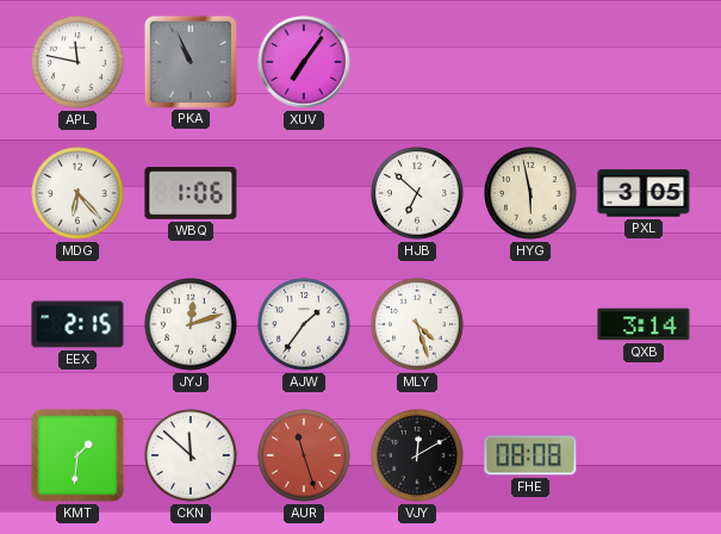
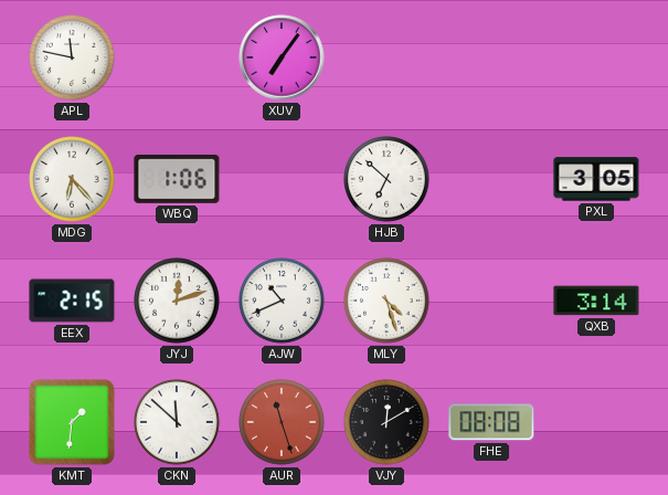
PKA: 10:56 -> none (189, 61)
HYG: 5:58 -> none (530, 193)
AJW: 1:36 -> 10:41 (282, 301)
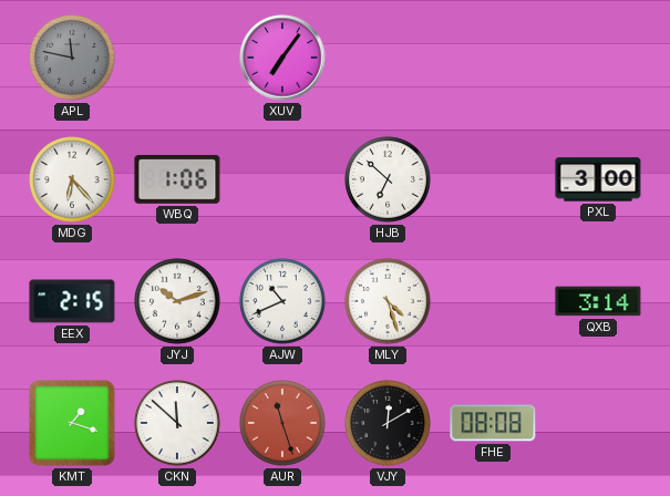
APL dial: white -> grey (72, 58)
PXL: 3:05 -> 3:00 (598, 179)
JYJ: 12:12 -> 10:12 (177, 301)
KMT: 1:31 -> 1:18 (72, 423)
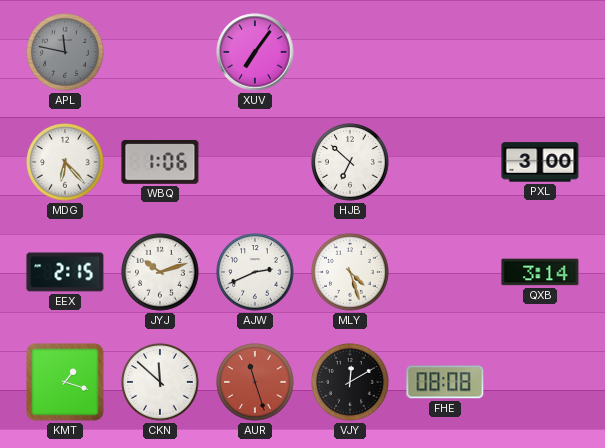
AJW: 10:41 -> 2:41 (255, 272)
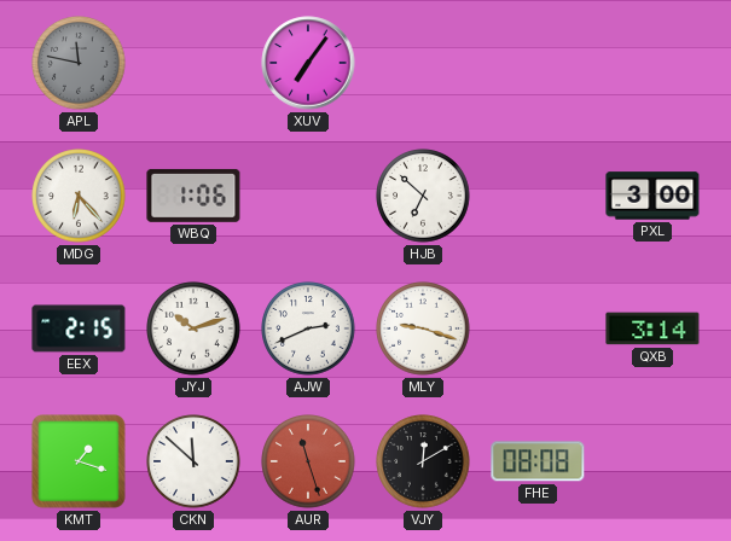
MLY: 4:27 -> 9:18 (423, 328)
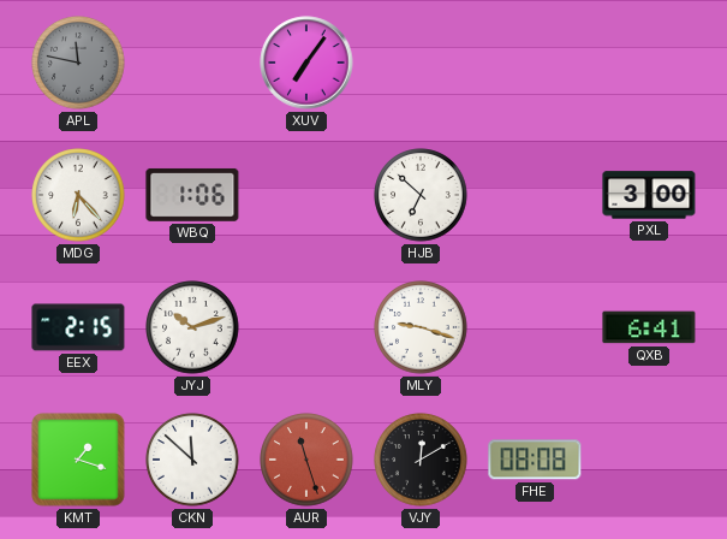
AJW: 2:41 -> none (308, 328)
QXB: 3:14 -> 6:41 (649, 327)
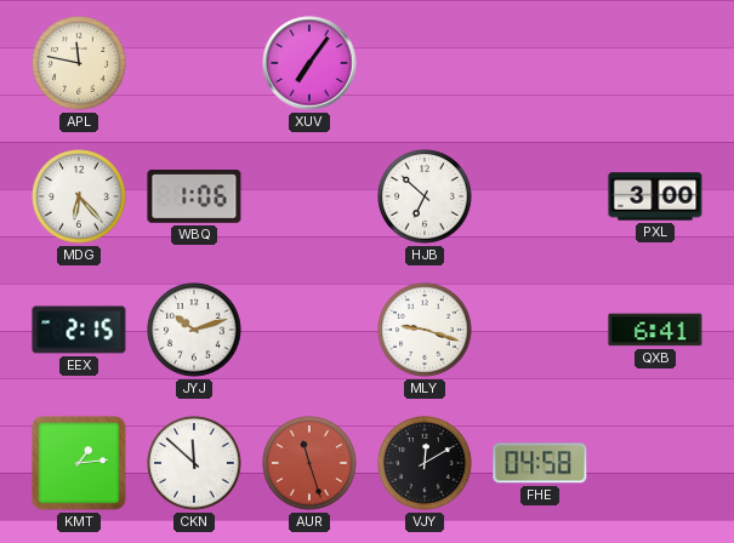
APL dial: grey -> cream (79, 63)
KMT: 1:18 -> 1:14 (79, 463)
FHE: 08:08 -> 04:58 (540, 463)
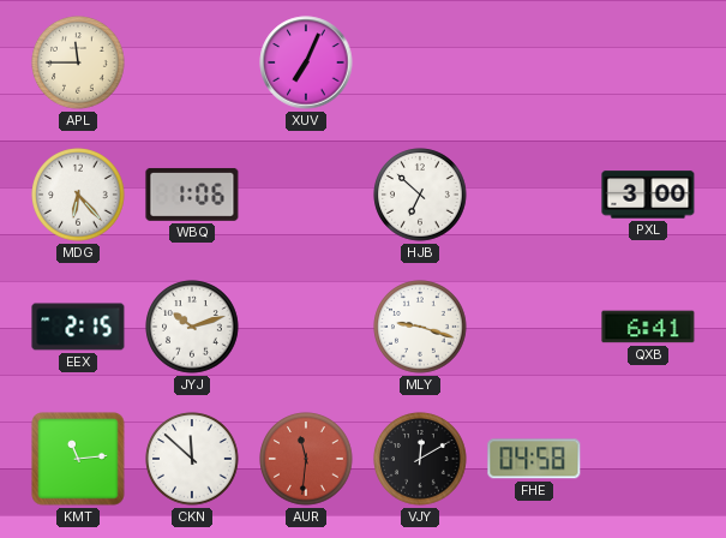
APL: 11:47 -> 11:45 (78, 62)
XUV: 7:06 -> 7:04 (306, 62)
KMT: 1:14 -> 11:14 (78, 459)
AUR: 11:27 -> 11:31 (306, 459)
